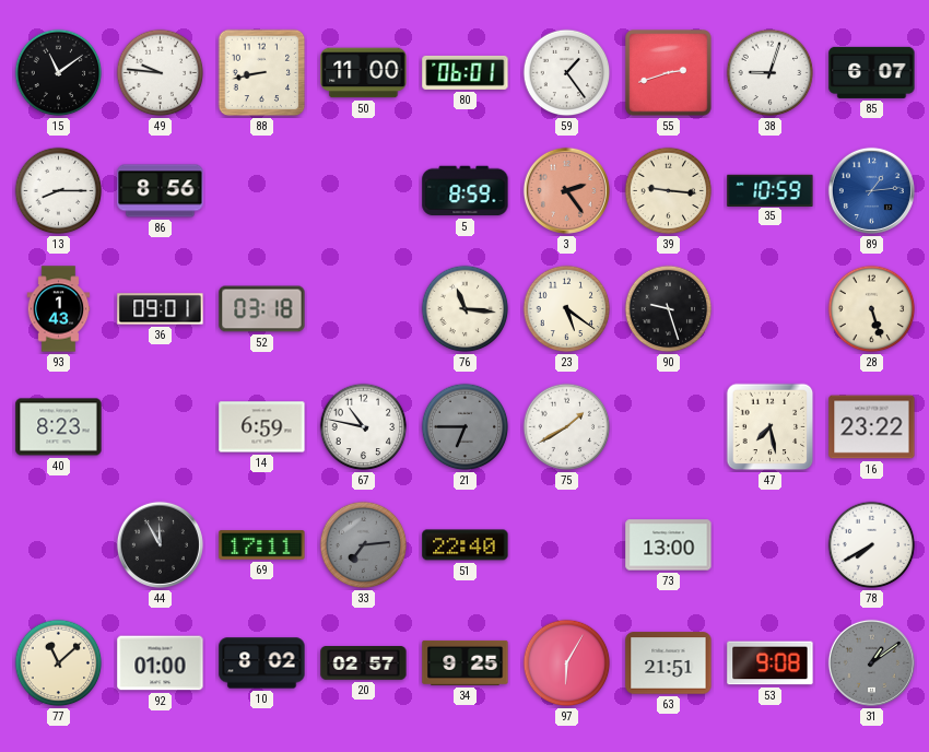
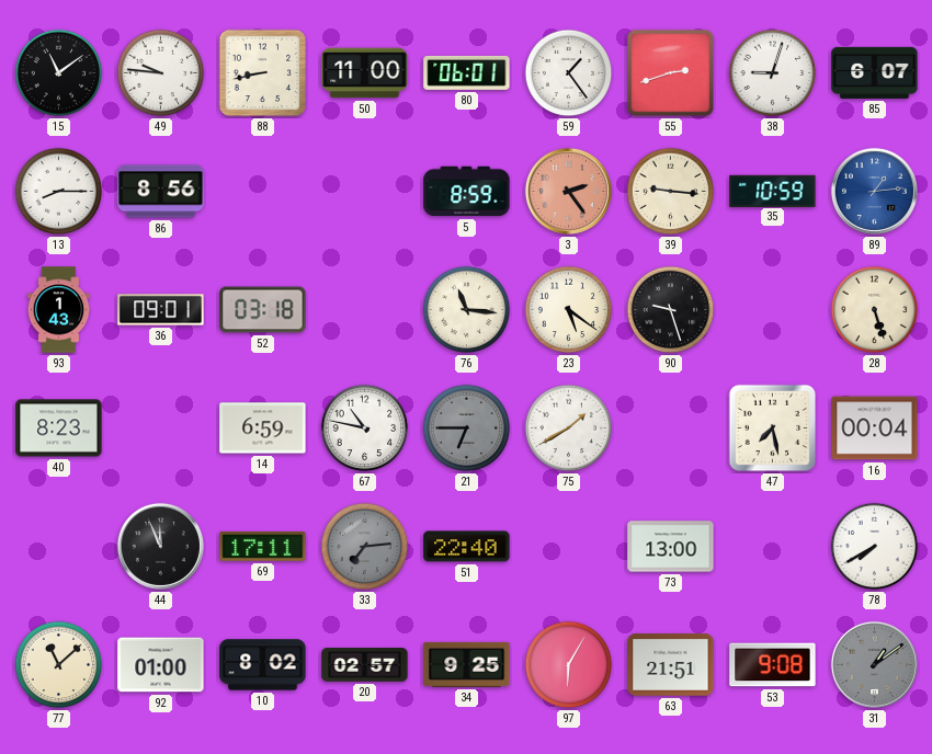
16: 23:22 -> 00:04 (875, 429)
44: 11:55 -> 11:56 (160, 546)
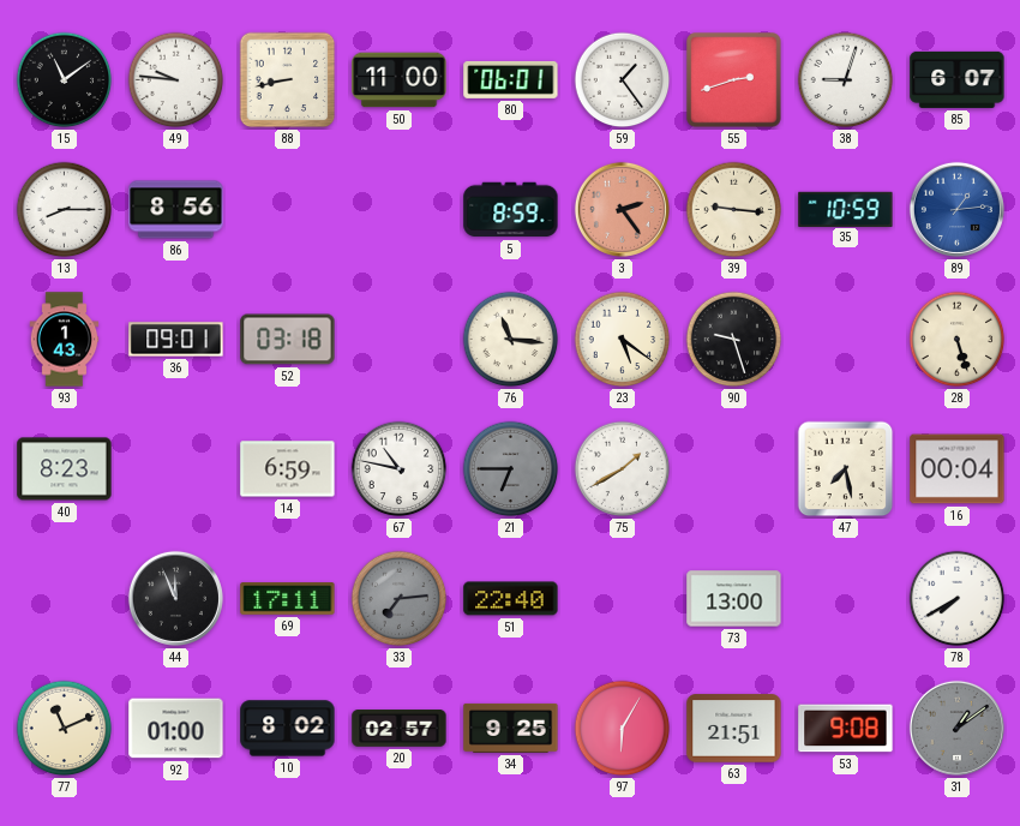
77: 11:08 -> 11:11 (65, 729)
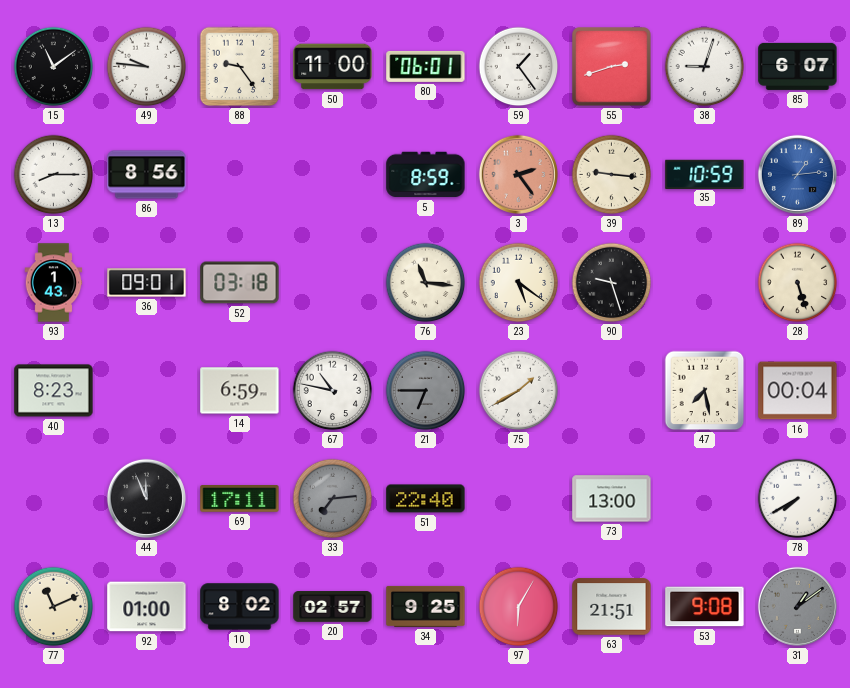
88: 8:43 -> 9:24 (240, 67)
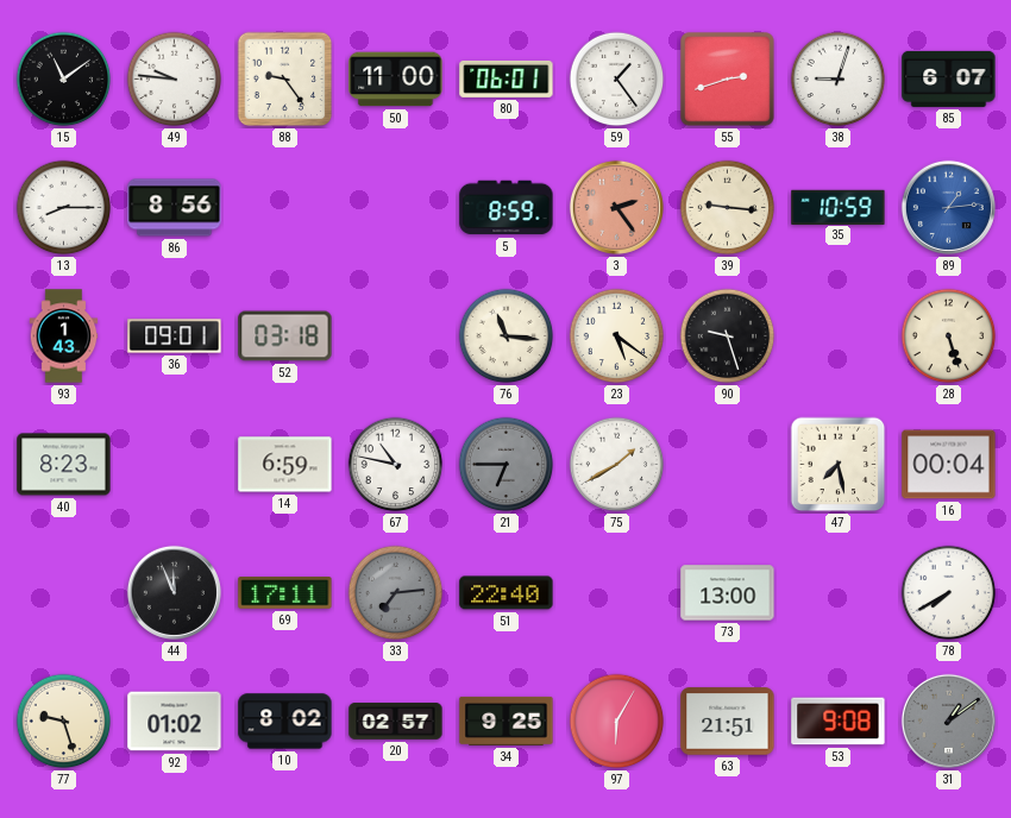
77: 11:11 -> 9:27 (64, 722)
92: 01:00 -> 01:02 (175, 722)
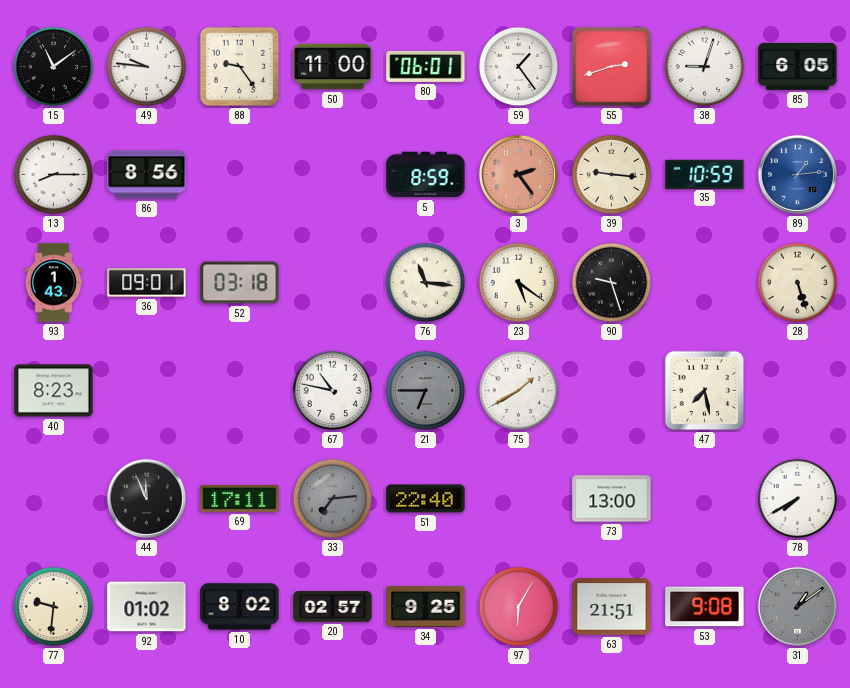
85: 6:07 -> 6:05 (798, 66)
14: 6:59 -> none (285, 465)
16: 00:04 -> none (949, 465)
77: 9:27 -> 9:31 (54, 607)
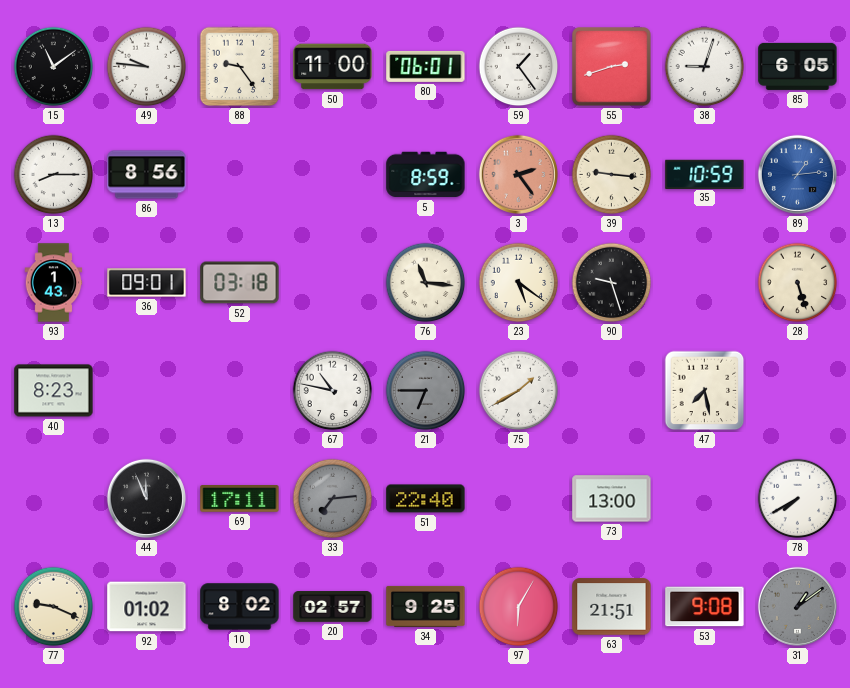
77: 9:31 -> 9:19 (54, 607)
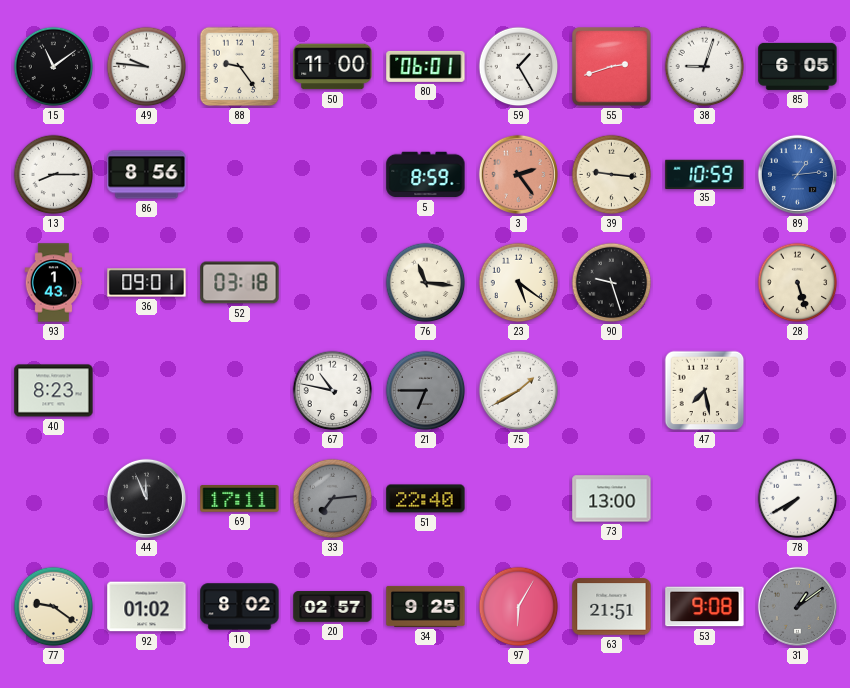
59: 1:24 -> 1:25 (519, 67)
77: 9:19 -> 9:21 (54, 607)
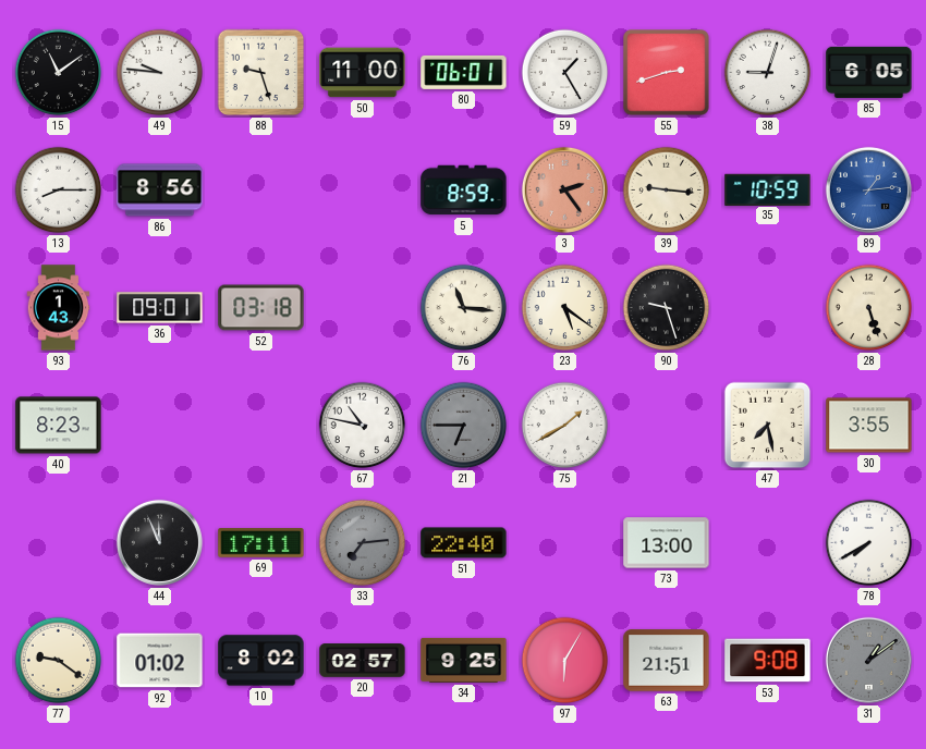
88: 9:24 -> 9:27 (261, 73)
30: none -> 3:55 (869, 426)
